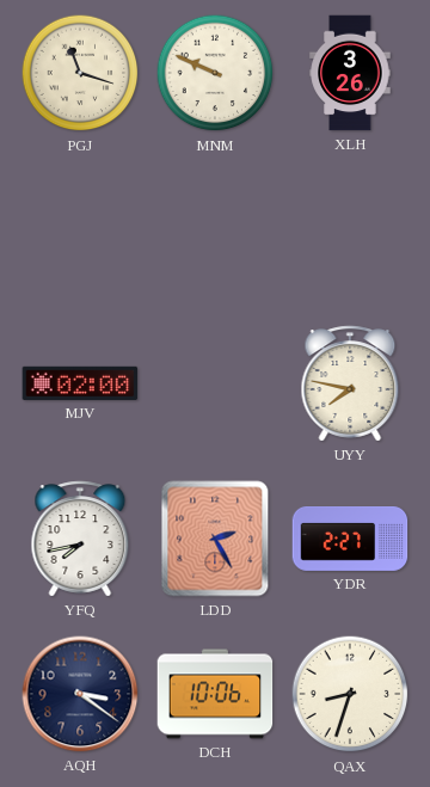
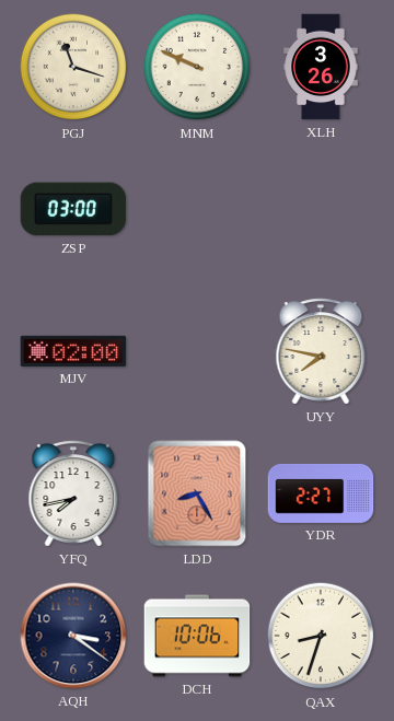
ZSP: none -> 03:00 (73, 209)
LDD: 2:25 -> 8:25 (197, 493)
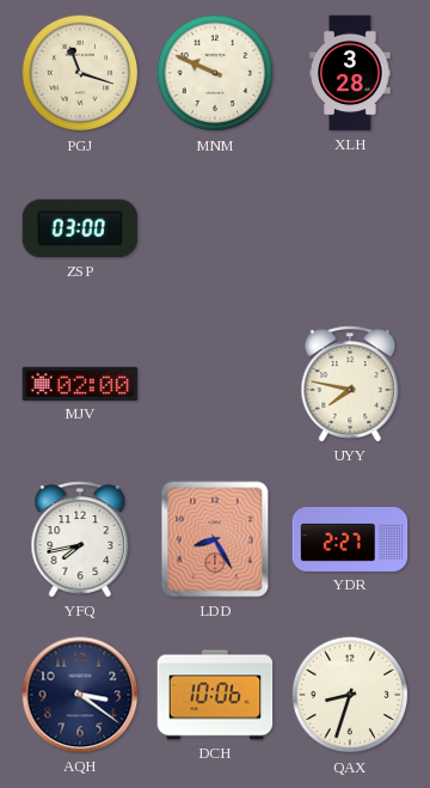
XLH: 3:26 -> 3:28 (350, 73)
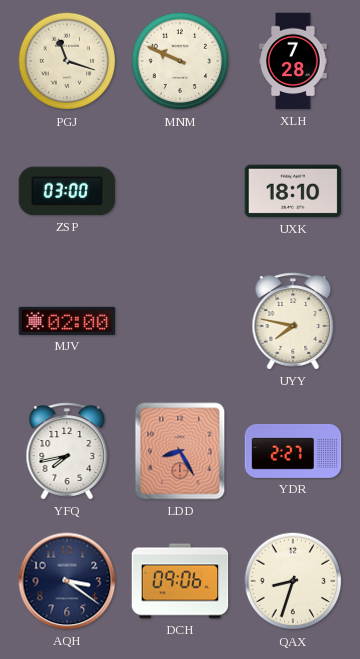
XLH: 3:28 -> 7:28 (293, 61)
UXK: none -> 18:10 (293, 191)
DCH: 10:06 -> 09:06 (180, 581)
